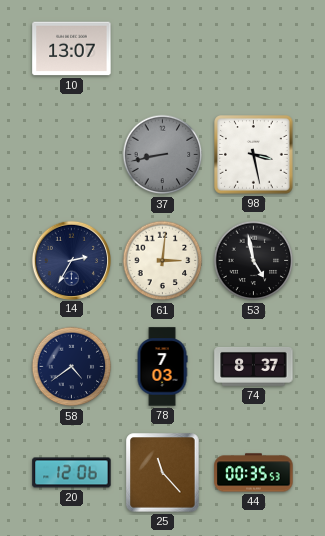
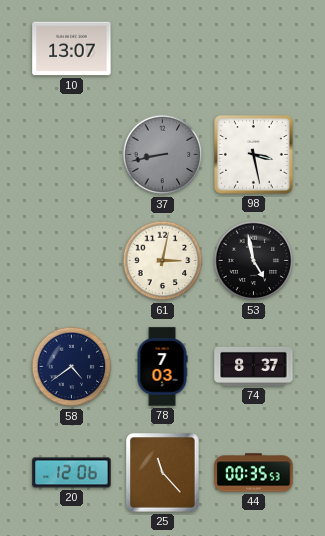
14: 2:35 -> none (71, 260)
61: 3:01 -> 3:02 (163, 261)
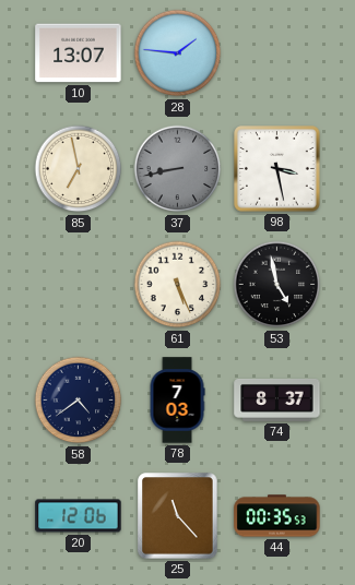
28: none -> 1:46 (178, 53)
85: none -> 6:58 (79, 169)
61: 3:02 -> 5:26 (178, 285)
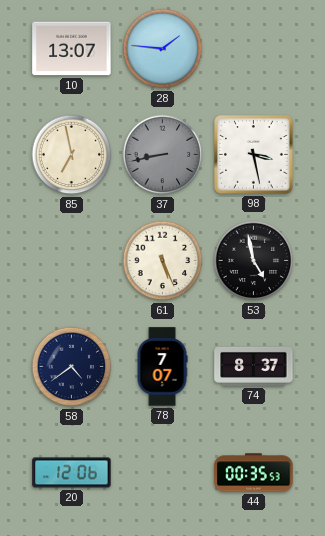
78: 7:03 -> 7:07 (162, 367)
25: 11:23 -> none (178, 516)
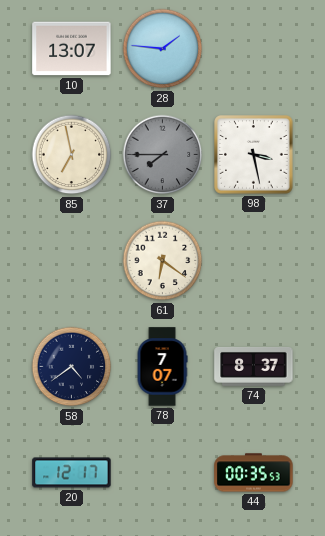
37: 8:43 -> 7:45 (163, 155)
61: 5:26 -> 6:21 (163, 261)
53: 4:58 -> none (254, 261)
20: 12:06 -> 12:17 (72, 473)
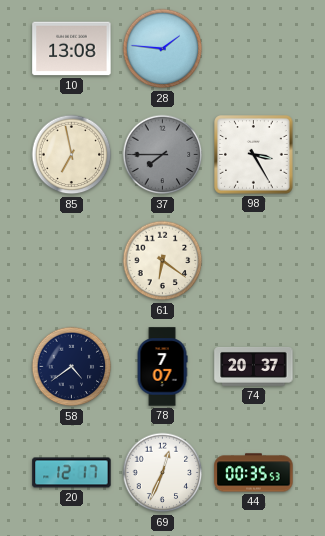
10: 13:07 -> 13:08 (72, 49)
98: 3:28 -> 3:25 (254, 155)
74: 8:37 -> 20:37 (254, 366)
69: none -> 12:34 (163, 473)
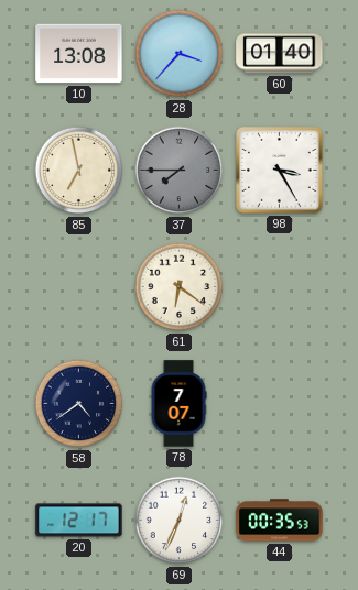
28: 1:46 -> 3:37 (180, 54)
60: none -> 01:40 (280, 54)
74: 20:37 -> none (254, 366)
